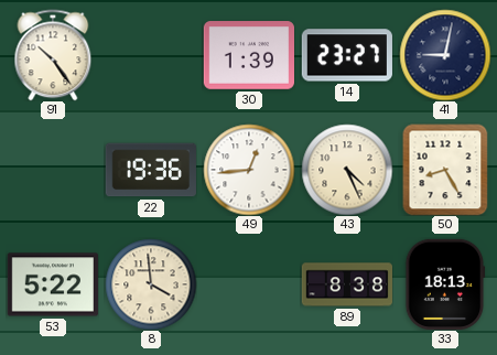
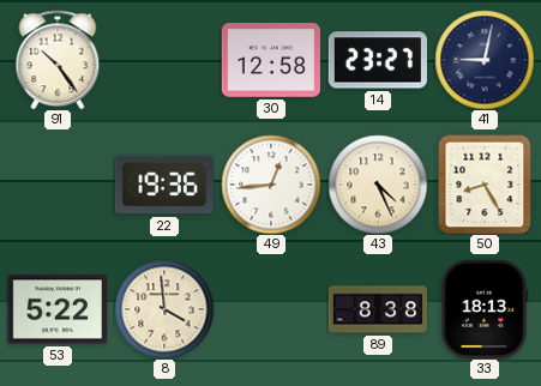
30: 1:39 -> 12:58 (270, 60)
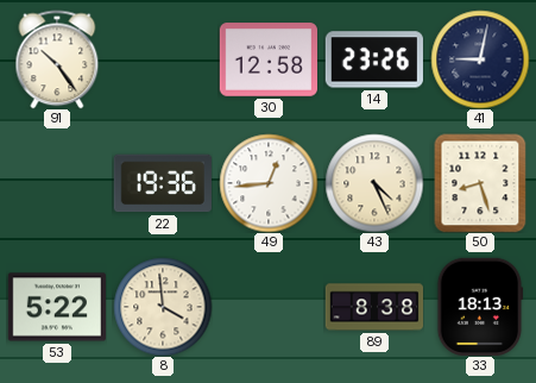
14: 23:27 -> 23:26 (374, 59)
50: 8:25 -> 8:27 (480, 183)
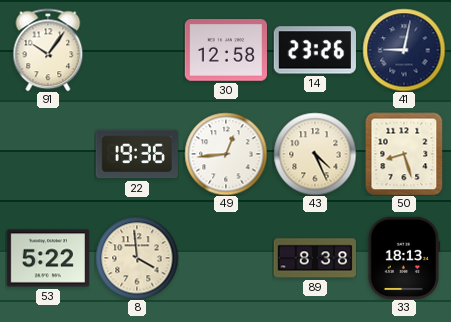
91: 10:24 -> 10:06 (48, 50)
